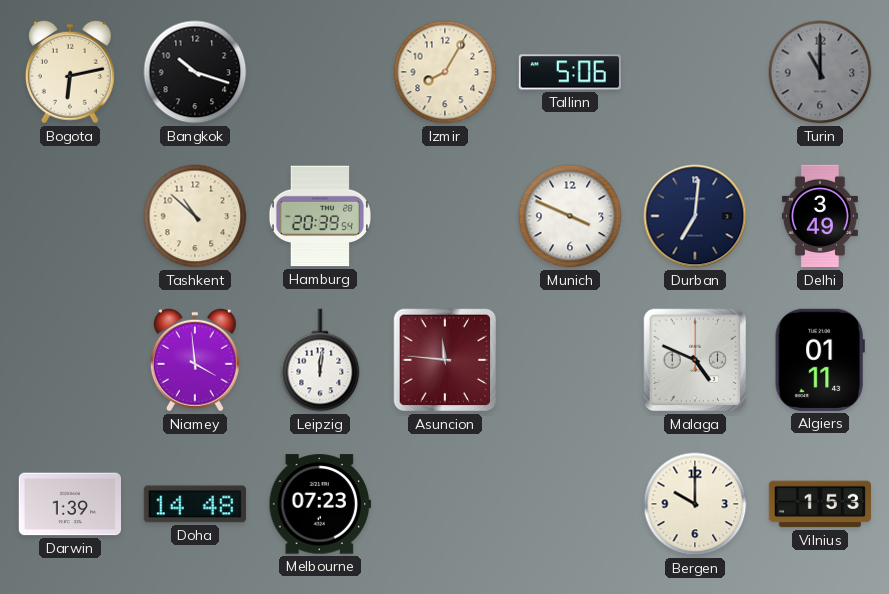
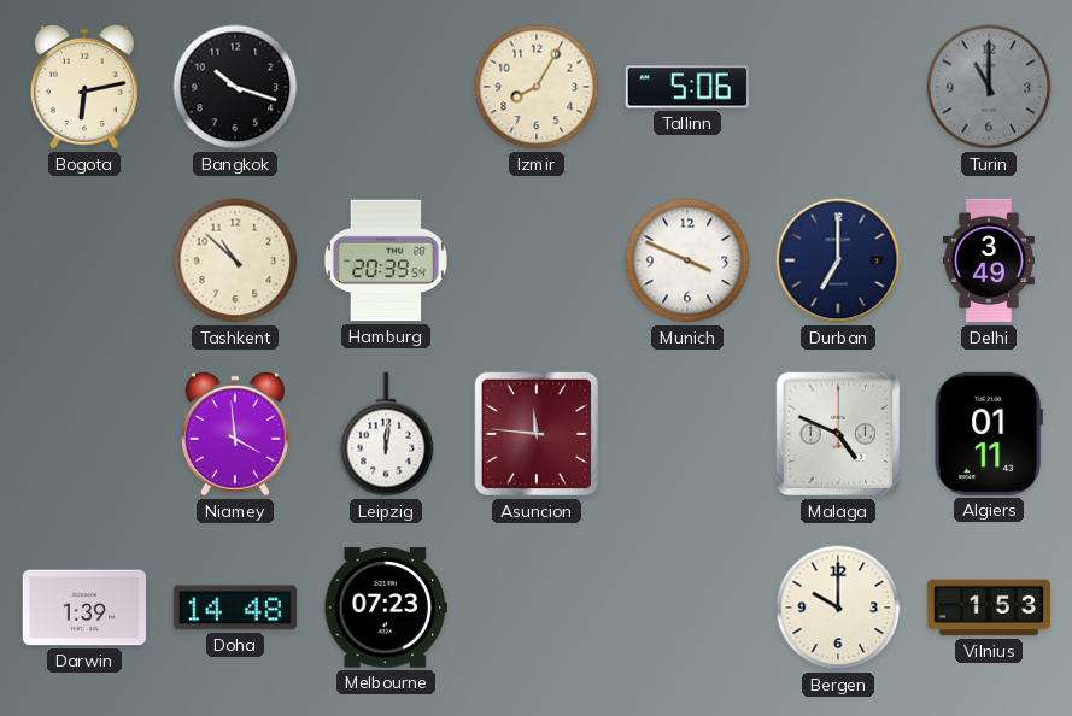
Durban: 7:01 -> 7:00 (838, 260)
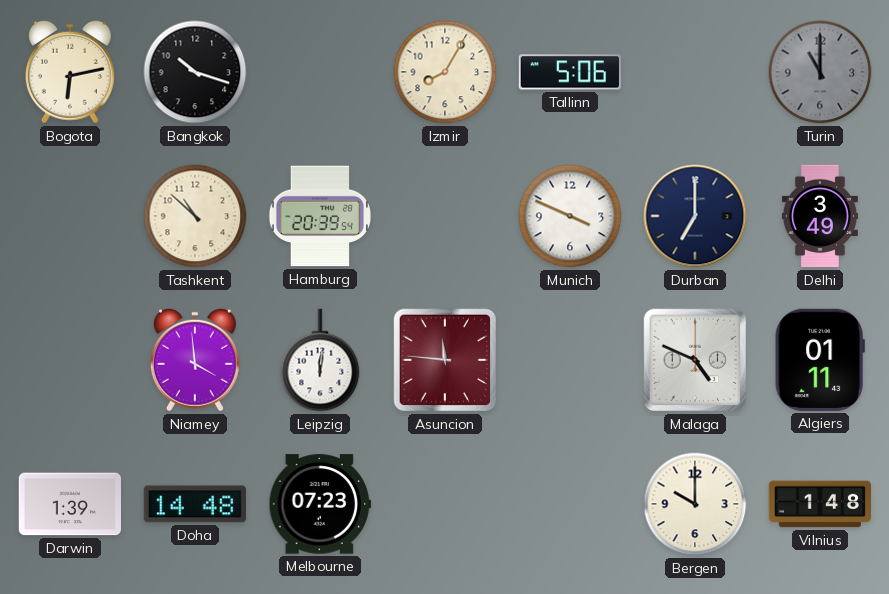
Vilnius: 1:53 -> 1:48 (819, 504)
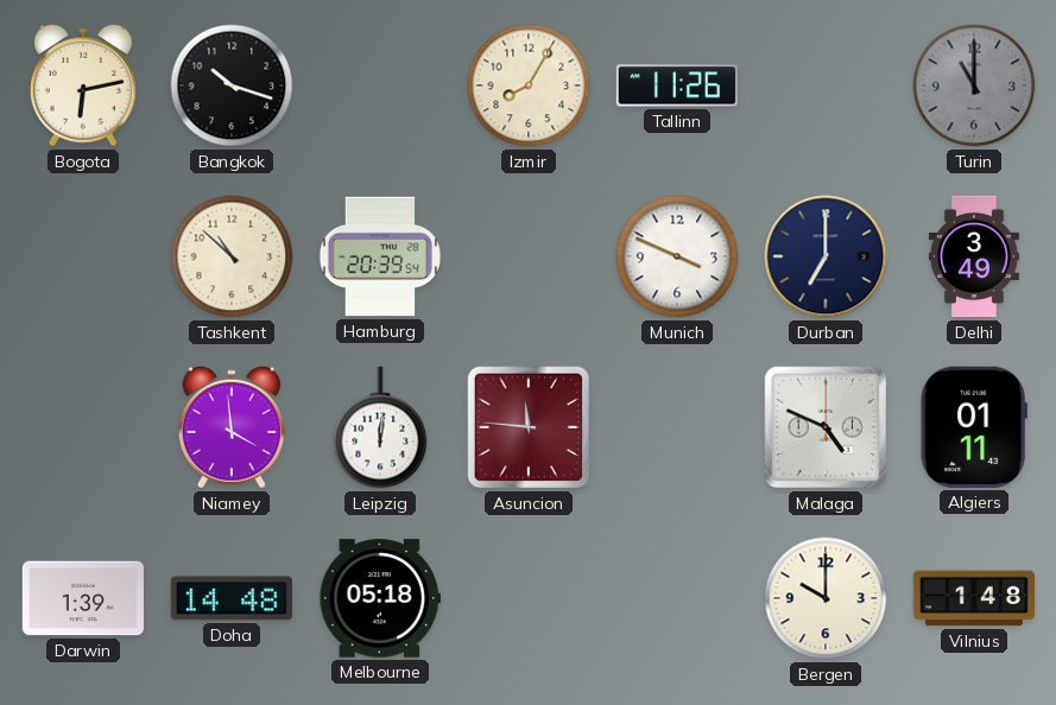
Tallinn: 5:06 -> 11:26 (677, 85)
Melbourne: 07:23 -> 05:18 (379, 598)
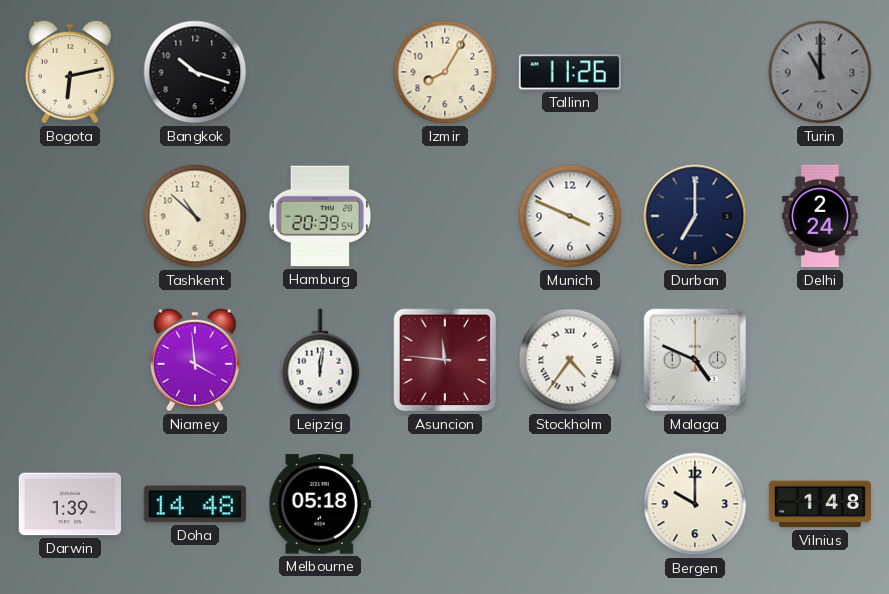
Delhi: 3:49 -> 2:24 (820, 216)
Stockholm: none -> 4:36 (570, 360)
Algiers: 01:11 -> none (974, 427)
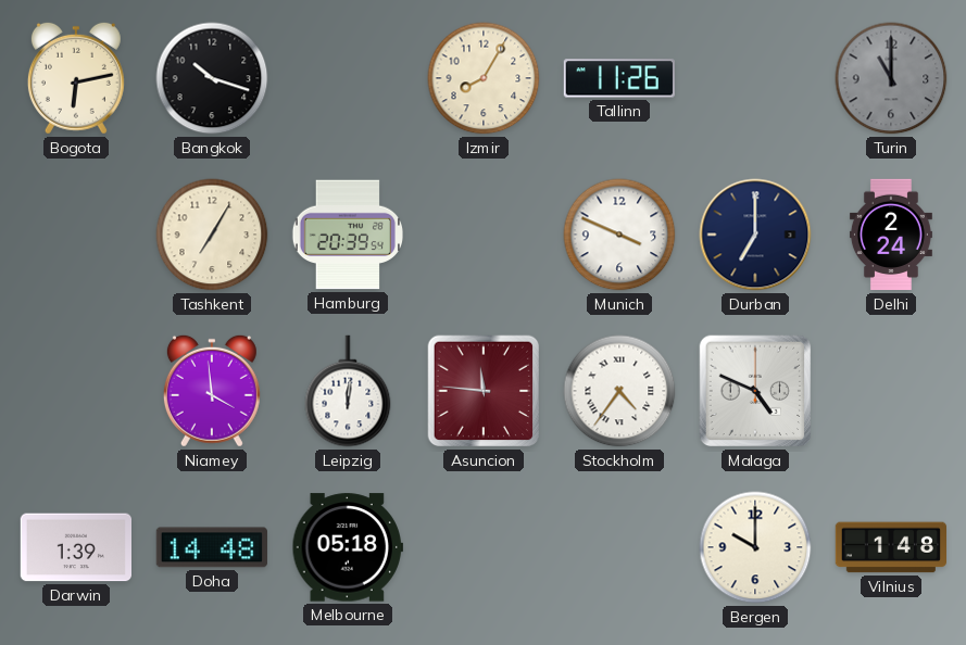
Tashkent: 10:52 -> 7:05 (212, 235)
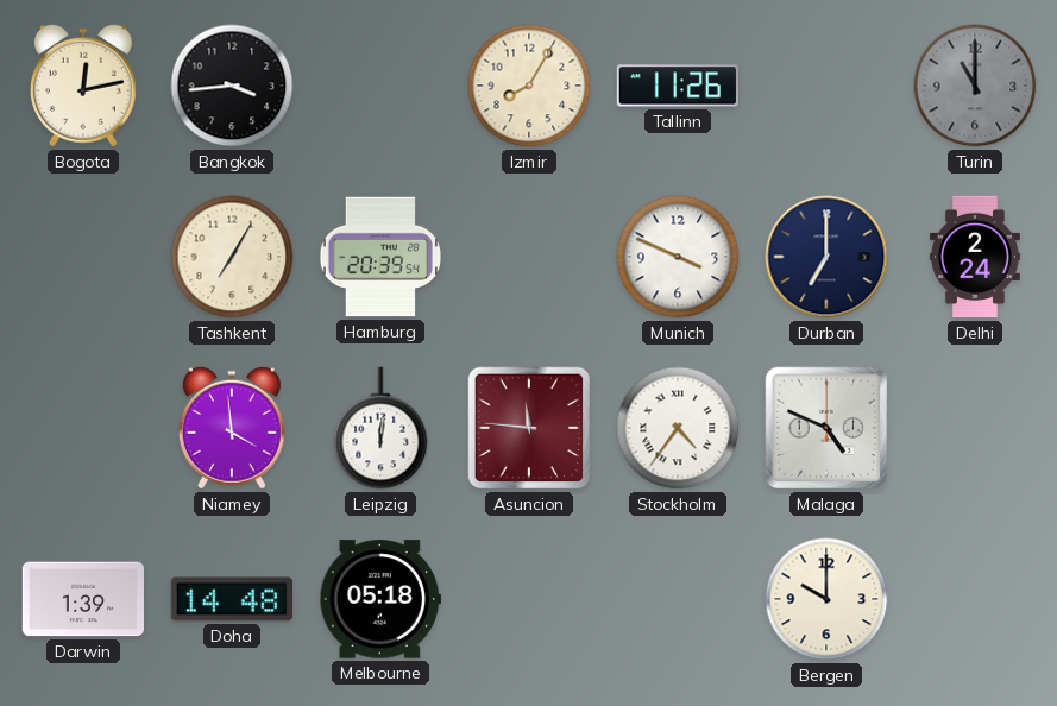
Bogota: 6:13 -> 12:13 (83, 86)
Bangkok: 10:18 -> 3:44 (232, 86)
Vilnius: 1:48 -> none (890, 547)
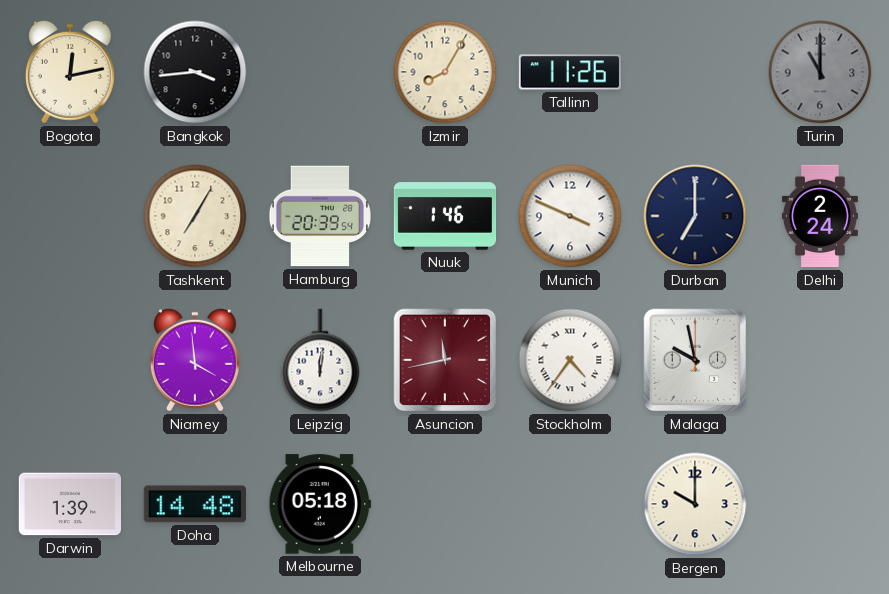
Nuuk: none -> 1:46 (445, 216)
Asuncion: 11:46 -> 11:43 (445, 360)
Malaga: 4:49 -> 9:58 (695, 360)
